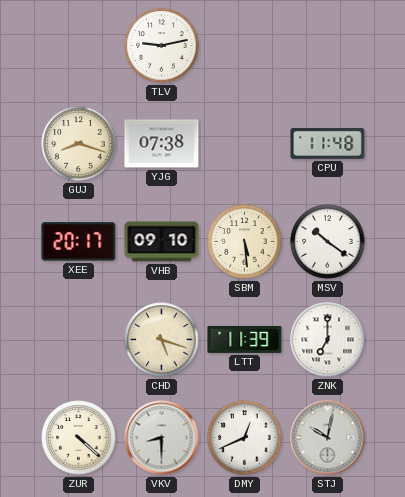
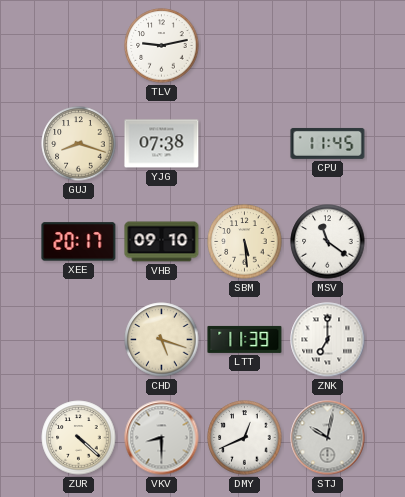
CPU: 11:48 -> 11:45 (328, 143)
MSV: 10:21 -> 11:21 (328, 242)
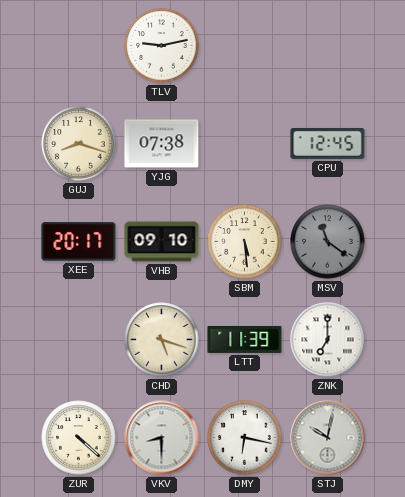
CPU: 11:45 -> 12:45 (328, 143)
MSV dial: white -> grey (328, 242)
DMY: 12:41 -> 6:17 (245, 438)
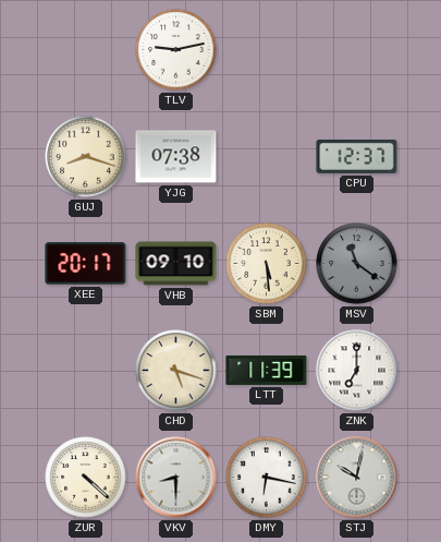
CPU: 12:45 -> 12:37 (357, 156)
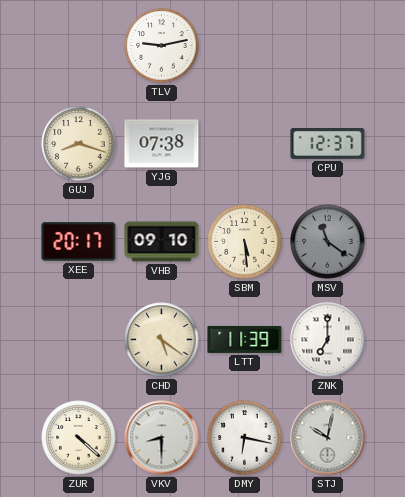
CHD: 5:18 -> 5:21 (162, 340)
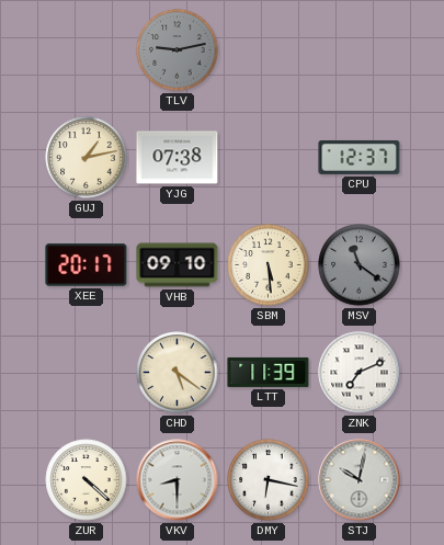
TLV dial: white -> grey (178, 50)
GUJ: 8:18 -> 1:13 (87, 158)
ZNK: 7:00 -> 7:11 (360, 373)
